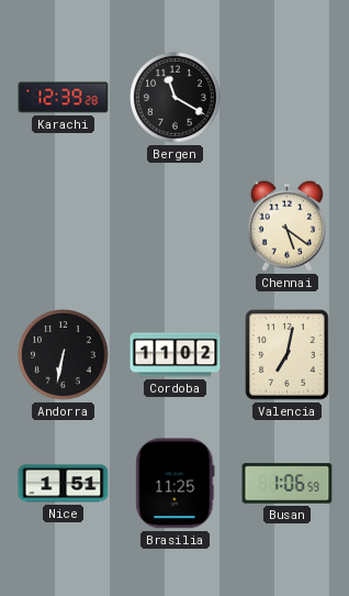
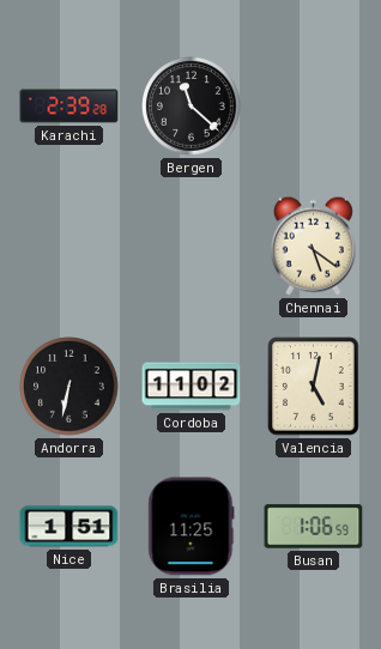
Karachi: 12:39 -> 2:39 (69, 107)
Bergen: 11:20 -> 11:22 (192, 107)
Valencia: 7:02 -> 5:02 (314, 387)
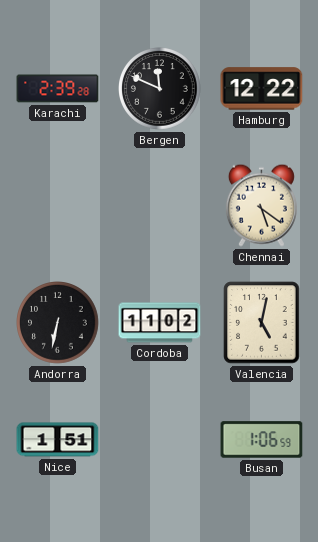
Bergen: 11:22 -> 11:49 (160, 89)
Hamburg: none -> 12:22 (262, 89)
Brasilia: 11:25 -> none (192, 527)
